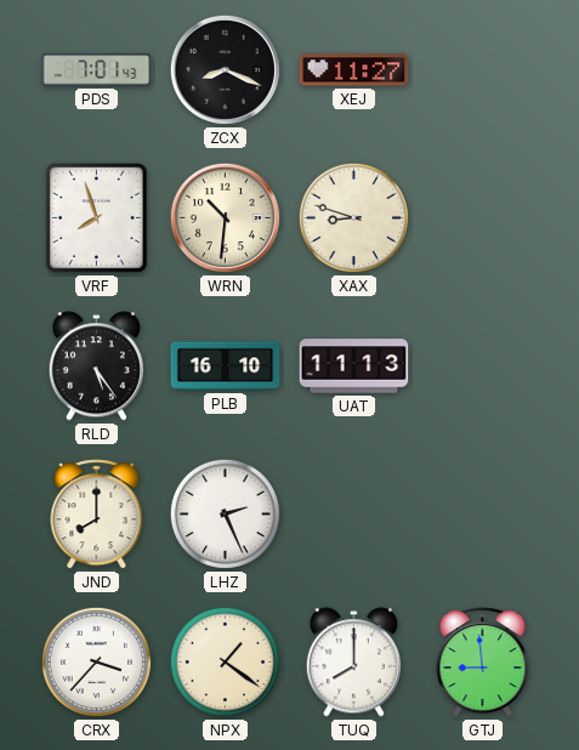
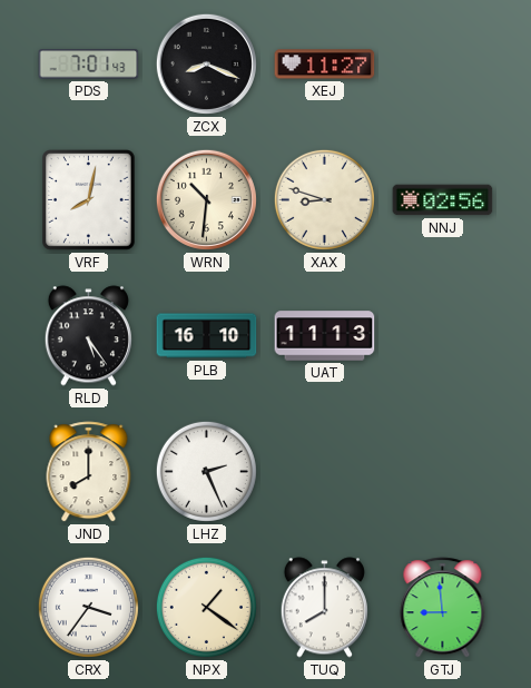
VRF: 7:57 -> 8:02 (89, 200)
NNJ: none -> 02:56 (443, 200)
CRX: 3:37 -> 3:36 (88, 607)
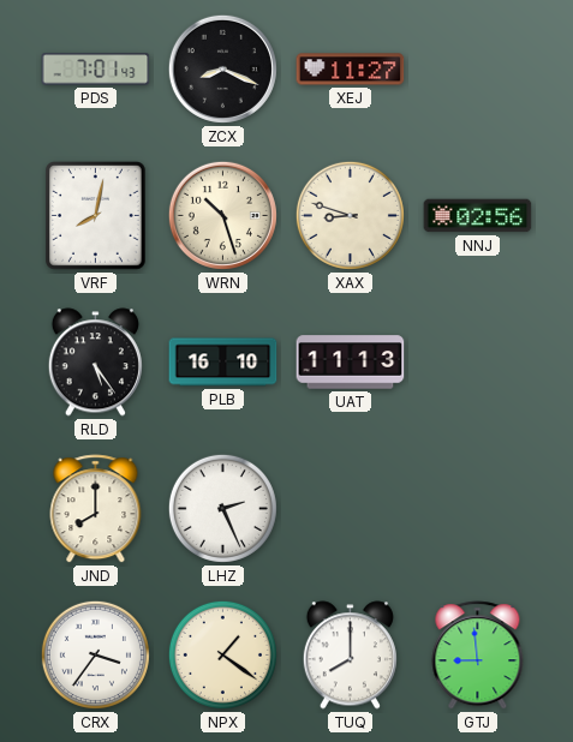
WRN: 10:31 -> 10:27 (222, 215)
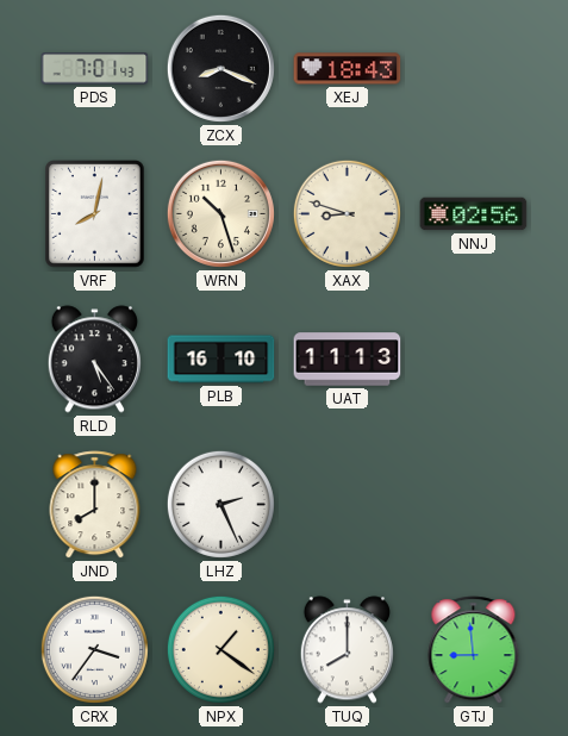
XEJ: 11:27 -> 18:43 (348, 69)
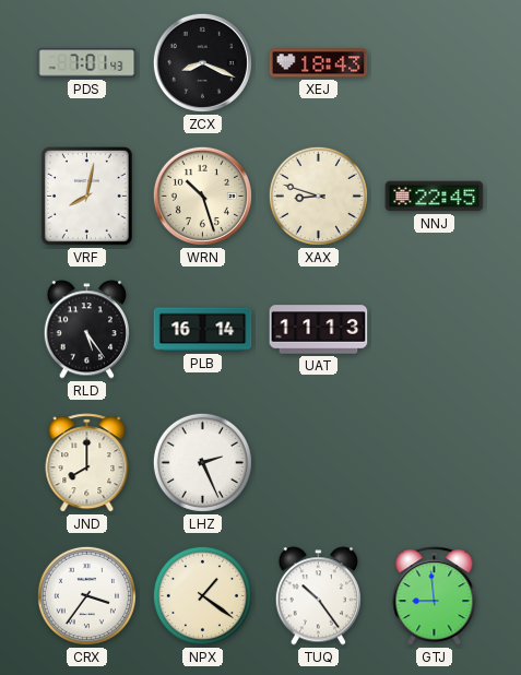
NNJ: 02:56 -> 22:45 (435, 197)
PLB: 16:10 -> 16:14 (203, 330)
TUQ: 8:00 -> 10:24 (318, 596)
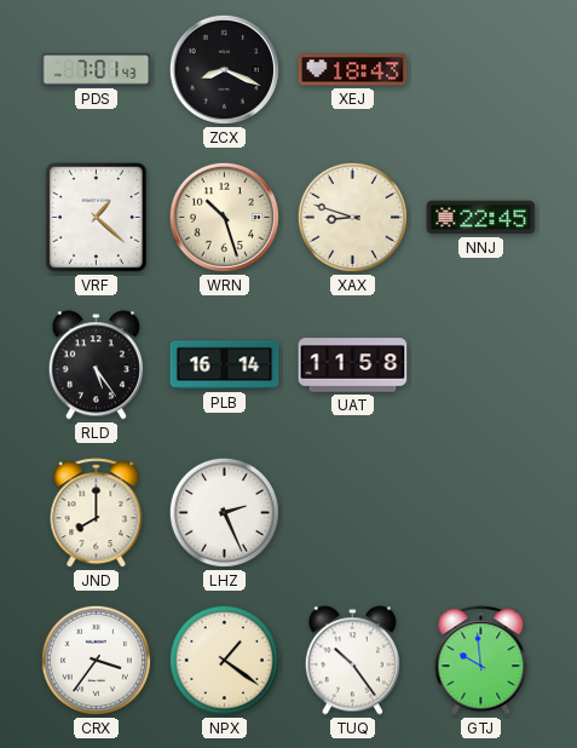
VRF: 8:02 -> 1:22 (97, 218)
UAT: 11:13 -> 11:58 (353, 366)
GTJ: 8:59 -> 9:59 (481, 661)
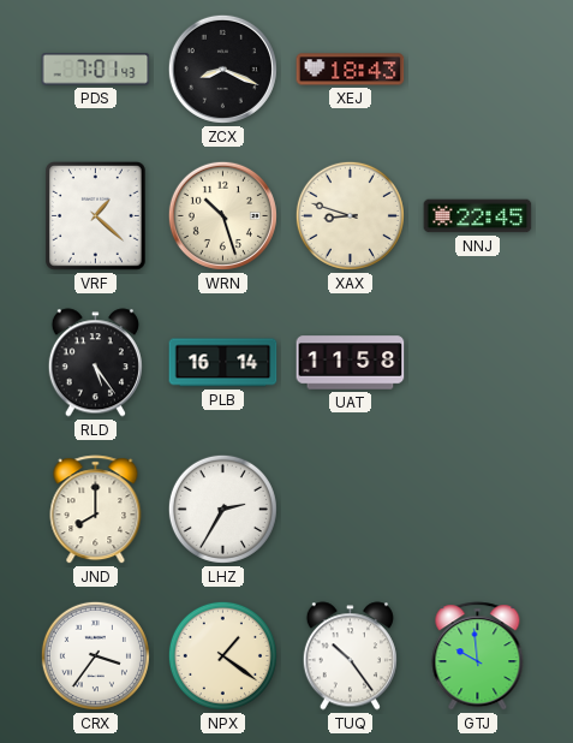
LHZ: 2:26 -> 2:35 (222, 509)
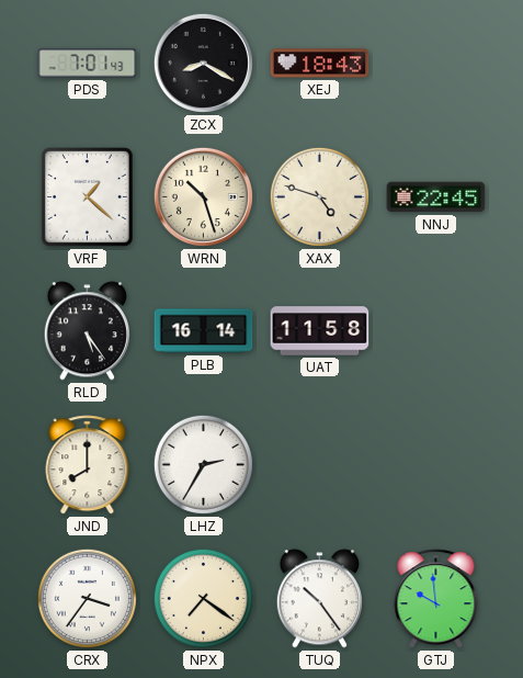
ZCX: 8:19 -> 8:20 (203, 63)
XAX: 8:48 -> 4:48 (319, 196)
NPX: 1:21 -> 7:21 (203, 598)
